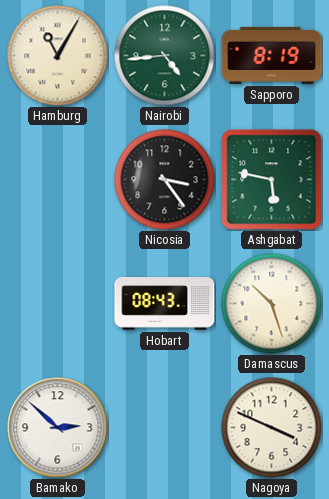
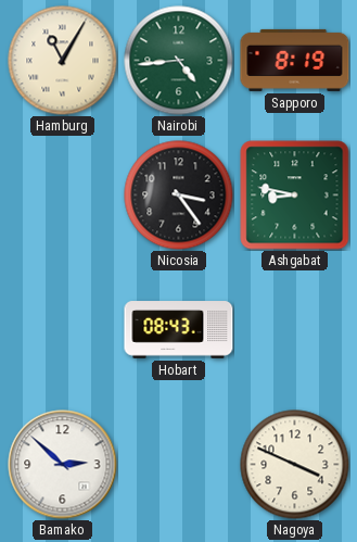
Ashgabat: 5:47 -> 8:47 (295, 196)
Damascus: 10:27 -> none (272, 304)
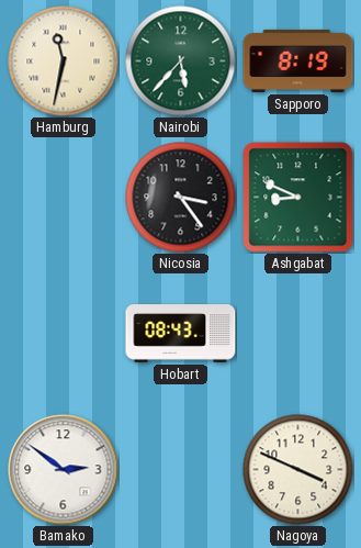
Hamburg: 11:05 -> 11:32 (64, 61)
Nairobi: 4:44 -> 5:37 (181, 61)
Ashgabat: 8:47 -> 8:49 (298, 198)
Bamako: 2:52 -> 2:51 (64, 470)
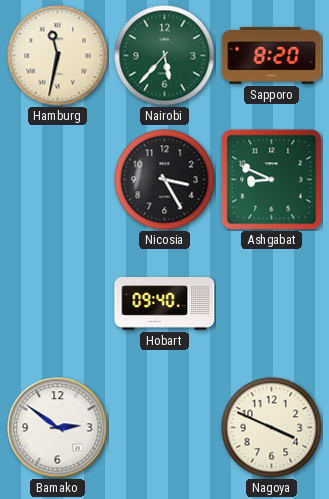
Sapporo: 8:19 -> 8:20 (272, 55)
Nicosia: 3:24 -> 3:25 (165, 180)
Hobart: 08:43 -> 09:40 (165, 304)
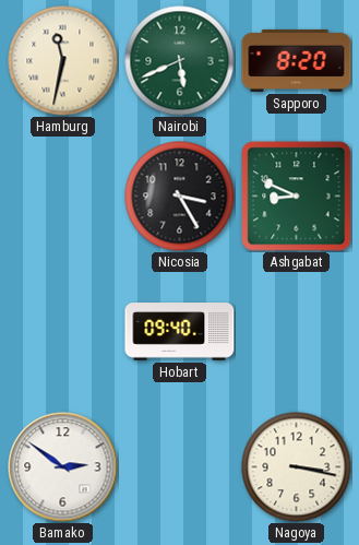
Nairobi: 5:37 -> 5:41 (180, 61)
Nagoya: 3:49 -> 3:17 (297, 467)
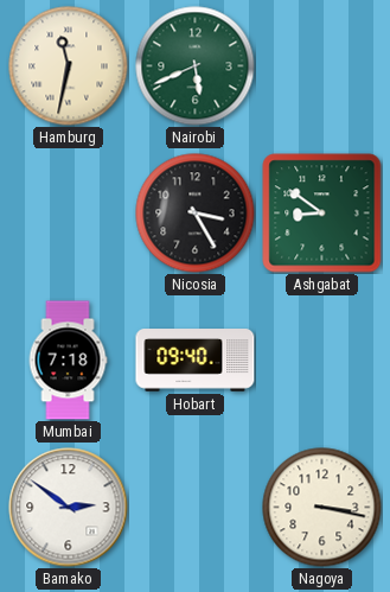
Sapporo: 8:20 -> none (297, 60)
Ashgabat: 8:49 -> 8:51 (322, 214)
Mumbai: none -> 7:18 (68, 361)
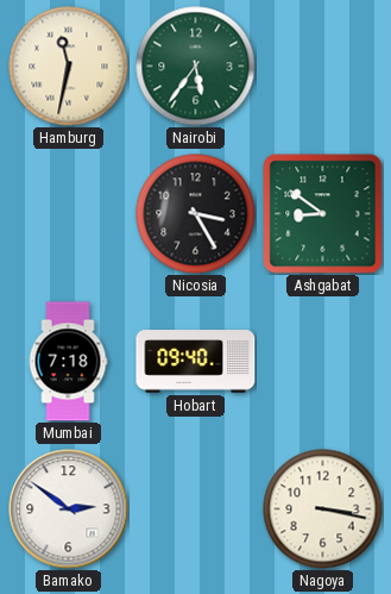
Nairobi: 5:41 -> 5:36 (196, 67)
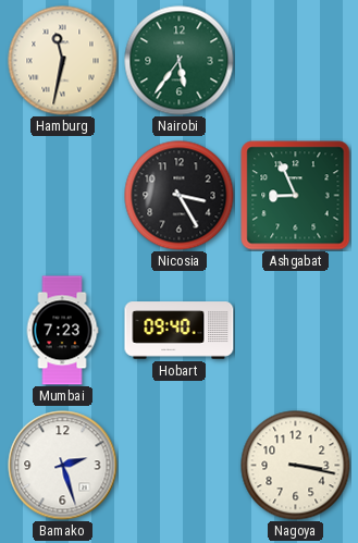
Ashgabat: 8:51 -> 8:56 (296, 196)
Mumbai: 7:18 -> 7:23 (62, 331)
Bamako: 2:51 -> 2:27 (63, 466)
